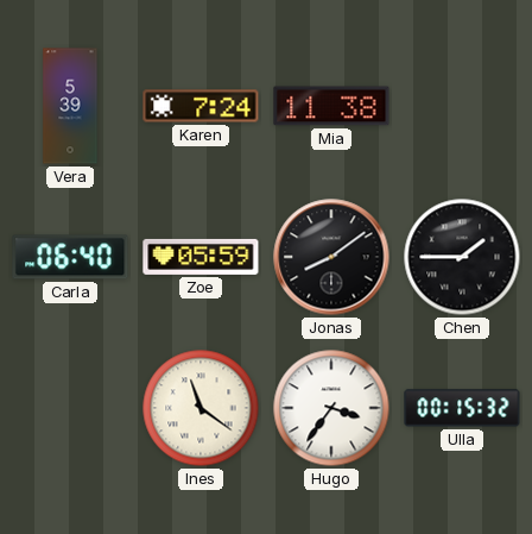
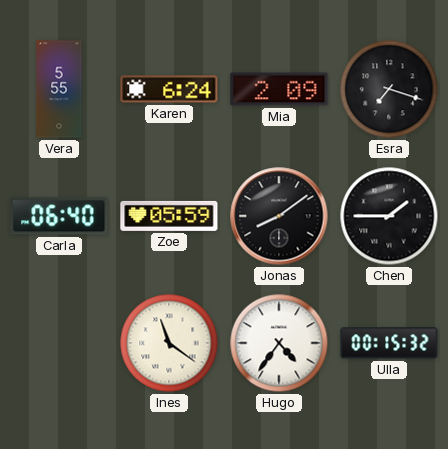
Vera: 5:39 -> 5:55 (59, 89)
Karen: 7:24 -> 6:24 (169, 89)
Mia: 11:38 -> 2:09 (279, 89)
Esra: none -> 7:18 (389, 89)
Hugo: 3:36 -> 4:36 (279, 343)
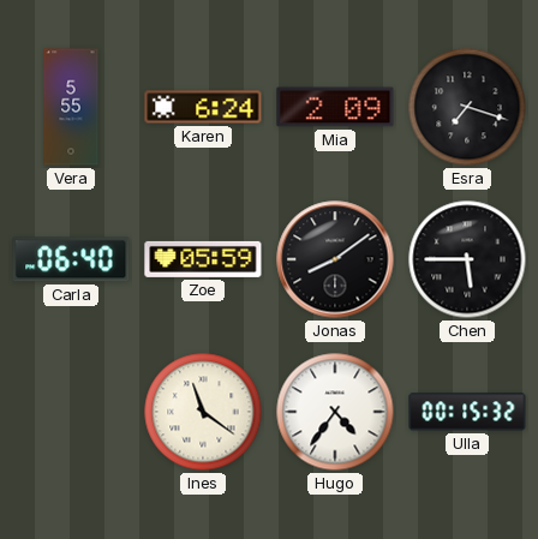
Chen: 1:45 -> 5:45 (467, 259)
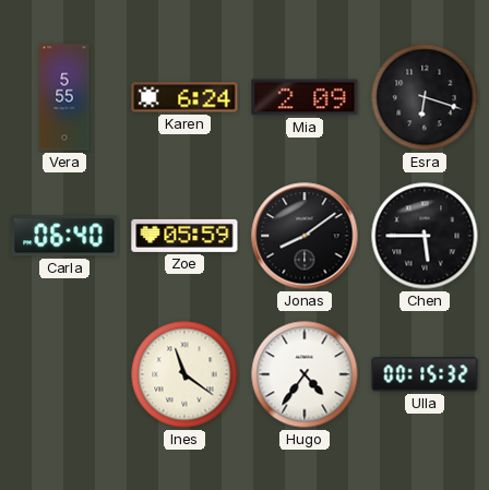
Esra: 7:18 -> 6:18 (425, 97)
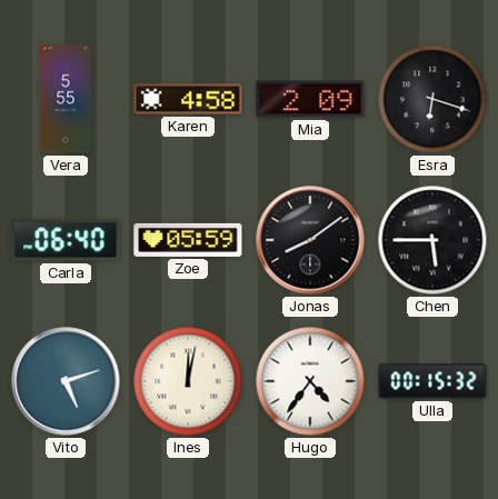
Karen: 6:24 -> 4:58 (188, 99)
Vito: none -> 5:12 (66, 381)
Ines: 11:21 -> 12:02 (188, 381)
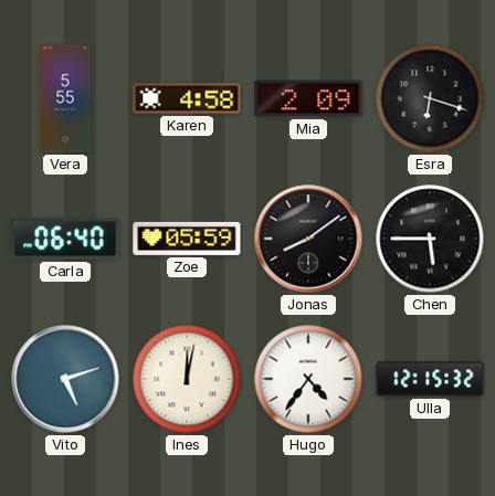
Ulla: 00:15 -> 12:15 (430, 379)
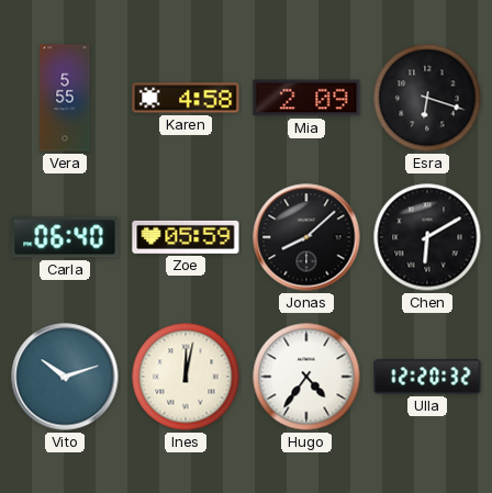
Jonas: 8:09 -> 8:08 (306, 237)
Chen: 5:45 -> 6:10 (427, 237)
Vito: 5:12 -> 10:12 (65, 377)
Ulla: 12:15 -> 12:20 (427, 377)
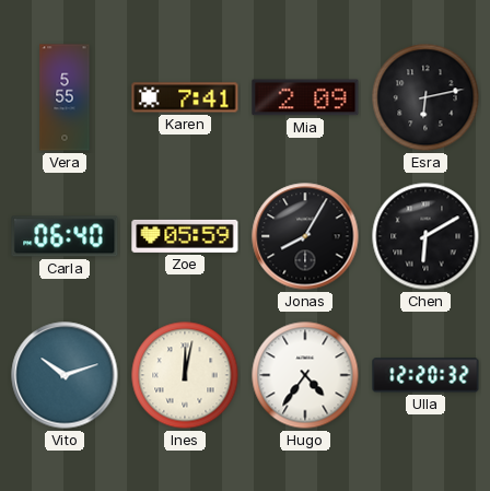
Karen: 4:58 -> 7:41 (185, 97)
Esra: 6:18 -> 6:13 (425, 97)
Jonas: 8:08 -> 8:05 (305, 236)
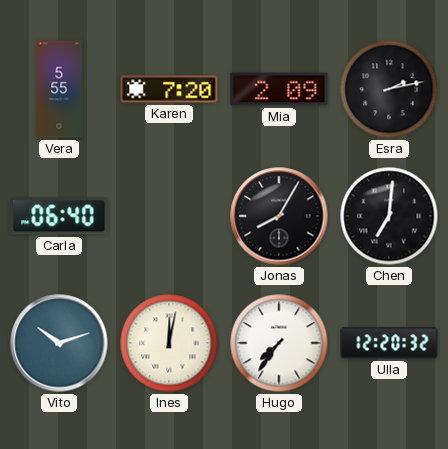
Karen: 7:41 -> 7:20 (169, 89)
Esra: 6:13 -> 2:13 (389, 89)
Zoe: 05:59 -> none (185, 236)
Chen: 6:10 -> 7:01 (389, 216)
Hugo: 4:36 -> 7:36 (279, 343)
